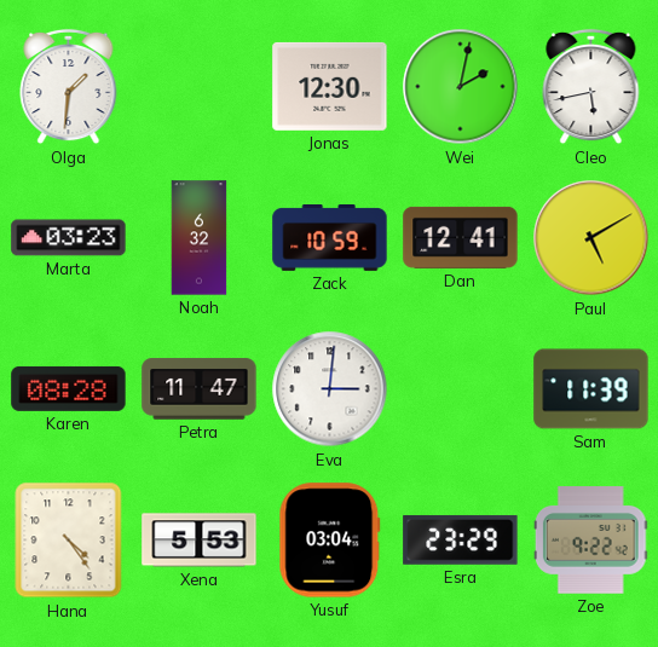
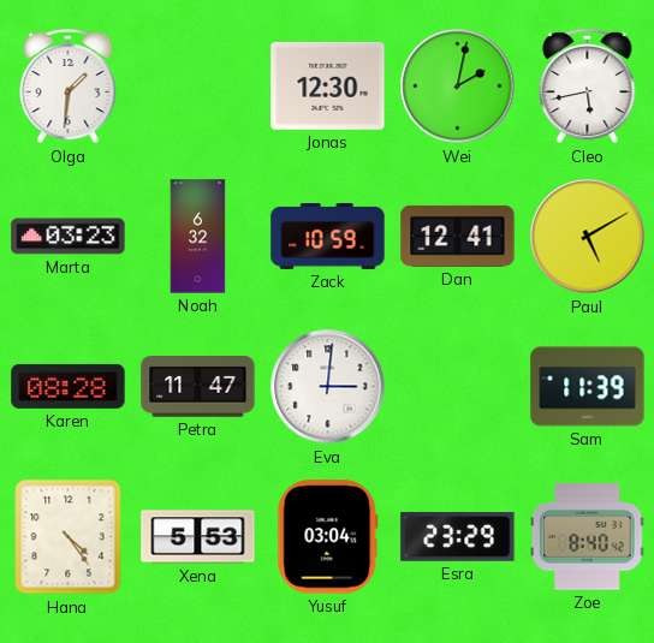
Zoe: 9:22 -> 8:40 (587, 537)
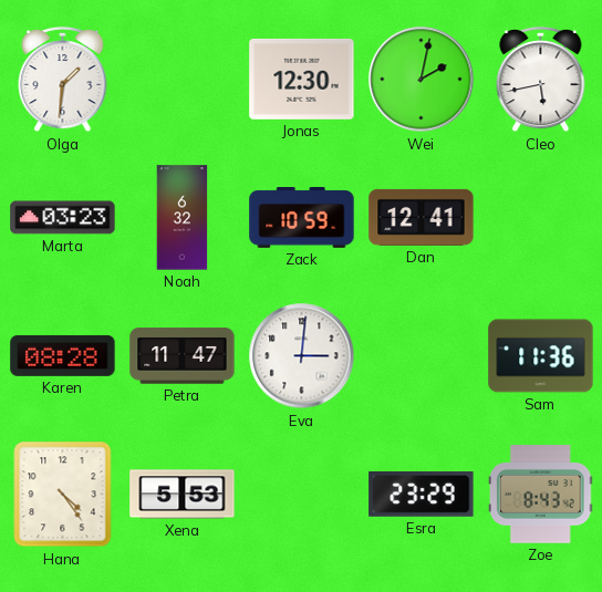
Paul: 5:10 -> none (588, 237)
Sam: 11:39 -> 11:36 (541, 356)
Yusuf: 03:04 -> none (328, 537)
Zoe: 8:40 -> 8:43 (540, 495)
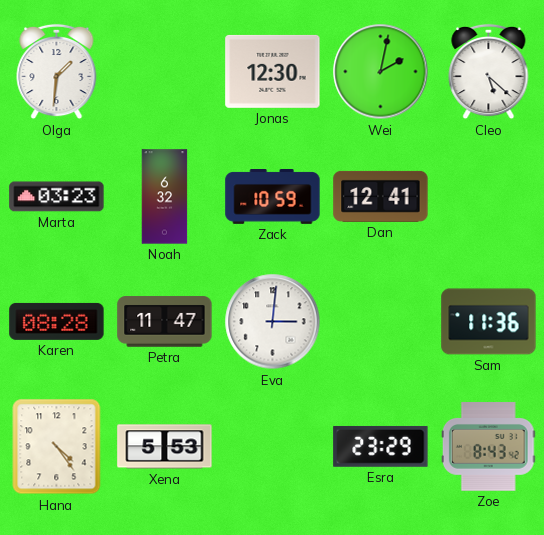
Cleo: 5:43 -> 5:22 (489, 72)
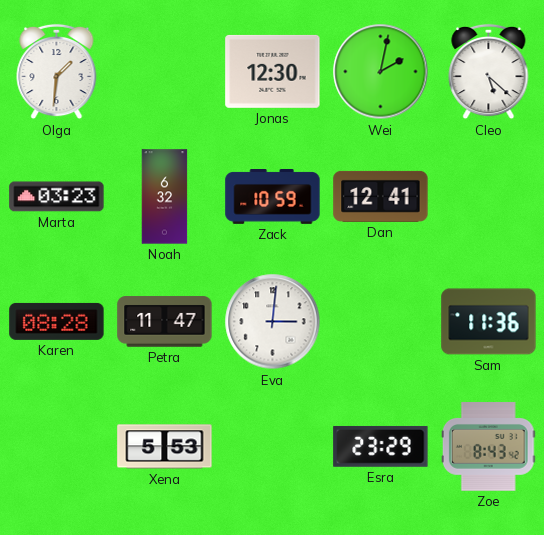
Hana: 4:24 -> none (57, 447)
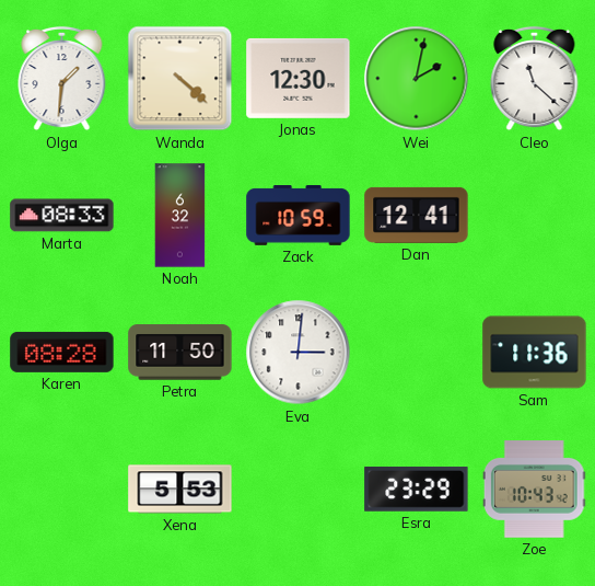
Wanda: none -> 4:22 (180, 79)
Cleo: 5:22 -> 11:22 (535, 79)
Marta: 03:23 -> 08:33 (62, 216)
Petra: 11:47 -> 11:50 (180, 353)
Zoe: 8:43 -> 10:43 (534, 490)
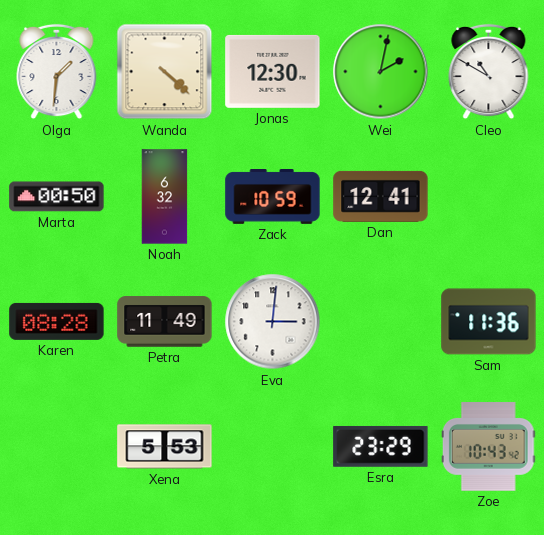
Cleo: 11:22 -> 10:50 (489, 72)
Marta: 08:33 -> 00:50 (57, 197)
Petra: 11:50 -> 11:49 (165, 322)
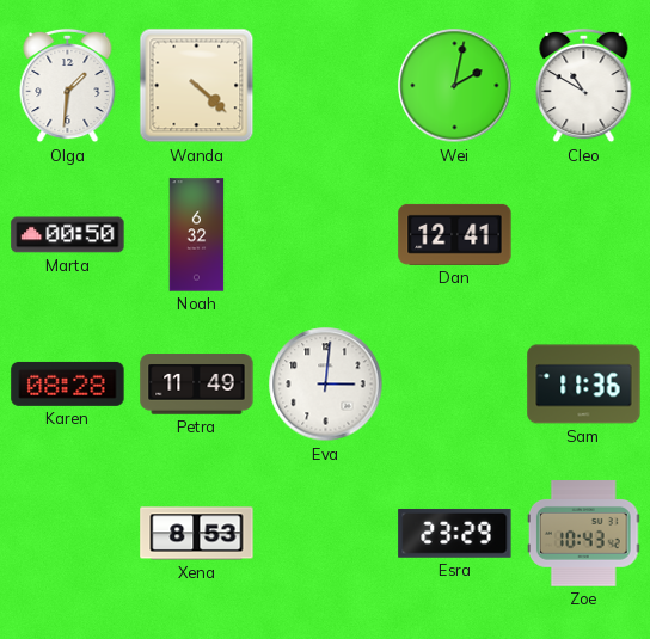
Jonas: 12:30 -> none (273, 71)
Zack: 10:59 -> none (273, 197)
Xena: 5:53 -> 8:53 (197, 534)
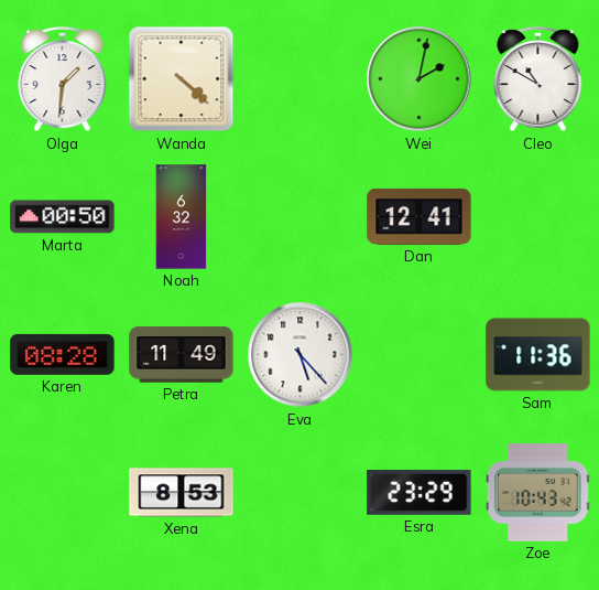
Eva: 3:01 -> 5:23 (301, 355)
